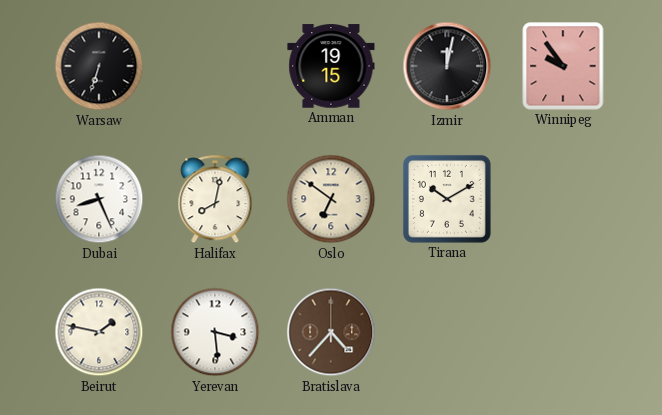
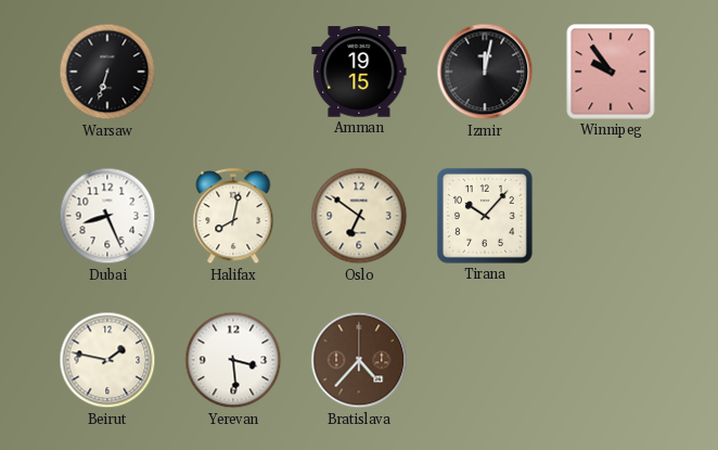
Tirana: 10:10 -> 10:07 (485, 216)
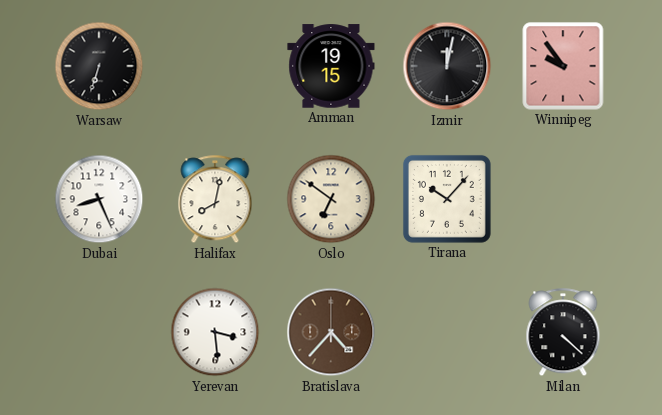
Beirut: 1:47 -> none (107, 360)
Milan: none -> 4:22 (563, 333)
